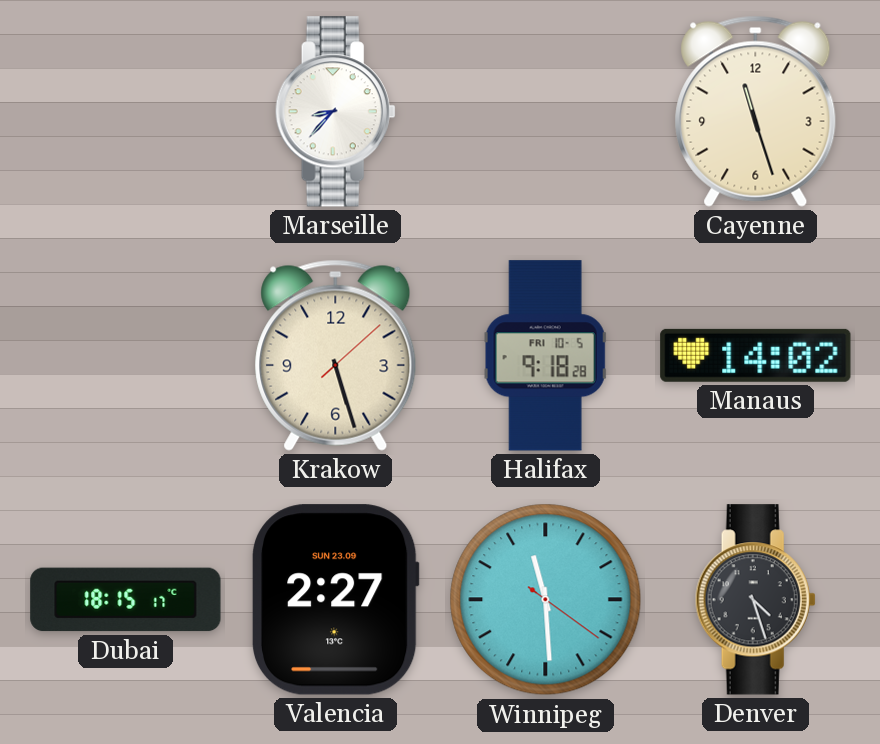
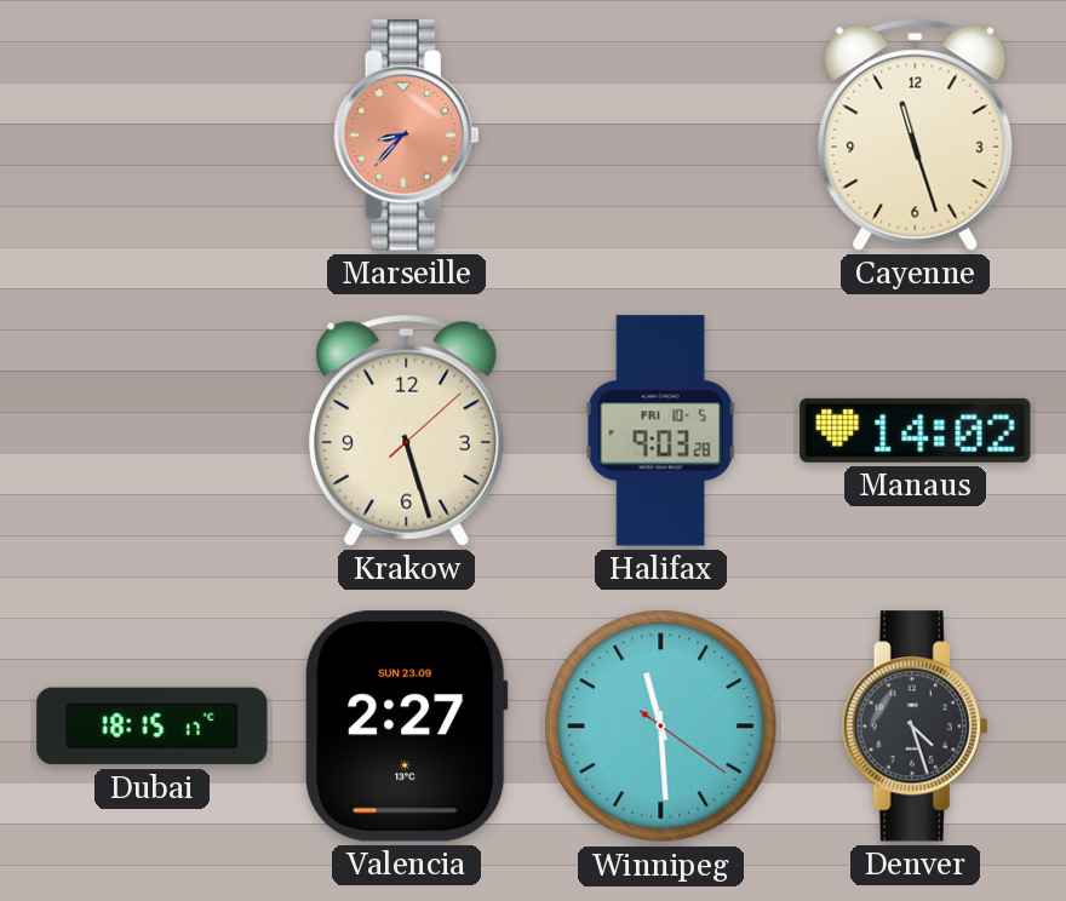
Marseille dial: white -> salmon (406, 136)
Halifax: 9:18 -> 9:03 (661, 431)
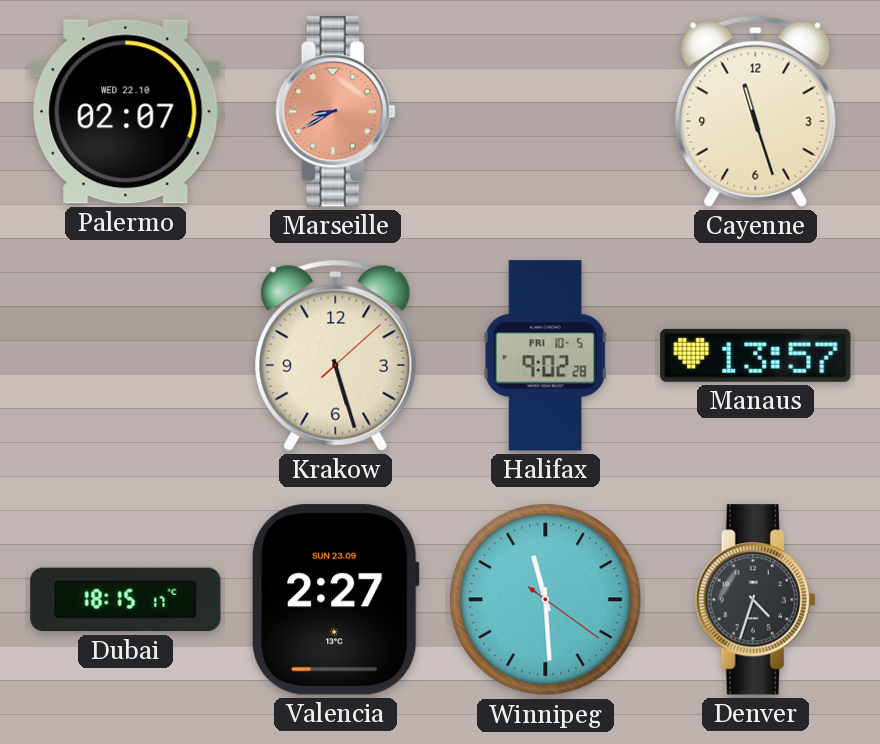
Palermo: none -> 02:07 (126, 112)
Marseille: 8:37 -> 8:40 (335, 112)
Halifax: 9:03 -> 9:02 (546, 356)
Manaus: 14:02 -> 13:57 (756, 355)
Denver: 4:27 -> 4:33 (755, 600)
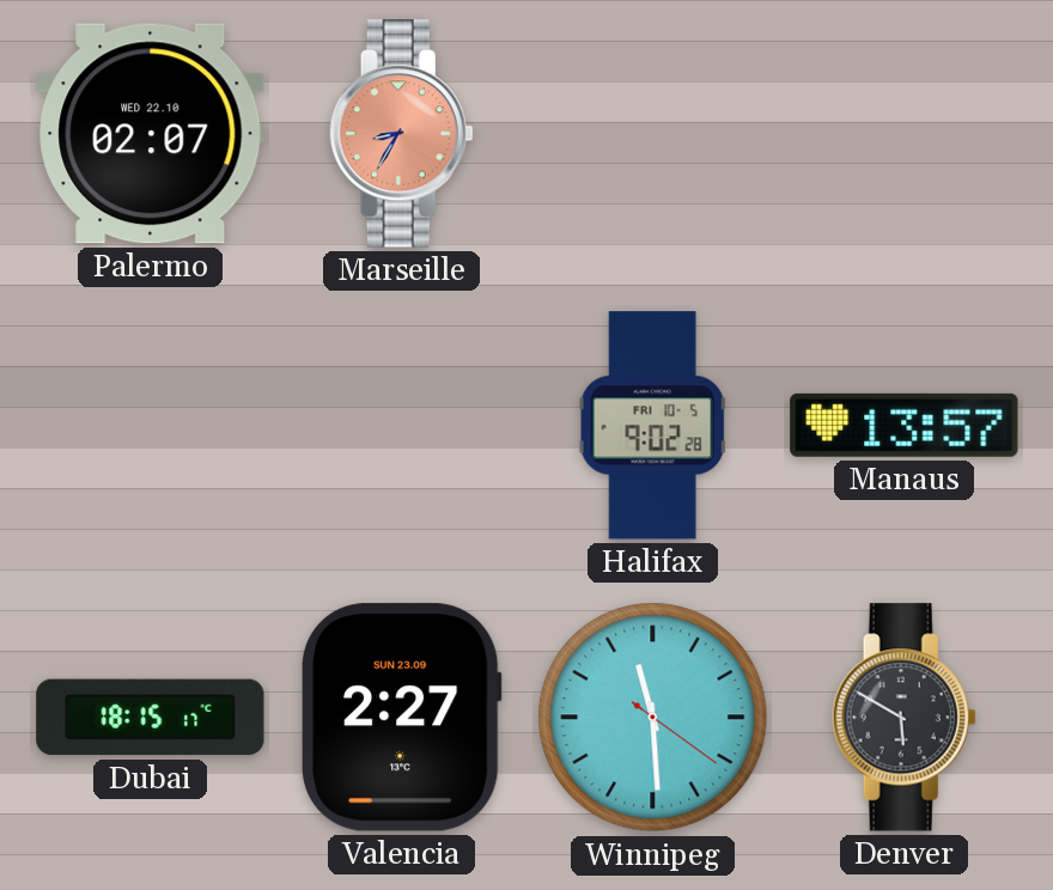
Marseille: 8:40 -> 8:35 (401, 134)
Cayenne: 11:27 -> none (756, 111)
Krakow: 5:27 -> none (336, 355)
Denver: 4:33 -> 5:50 (903, 718)
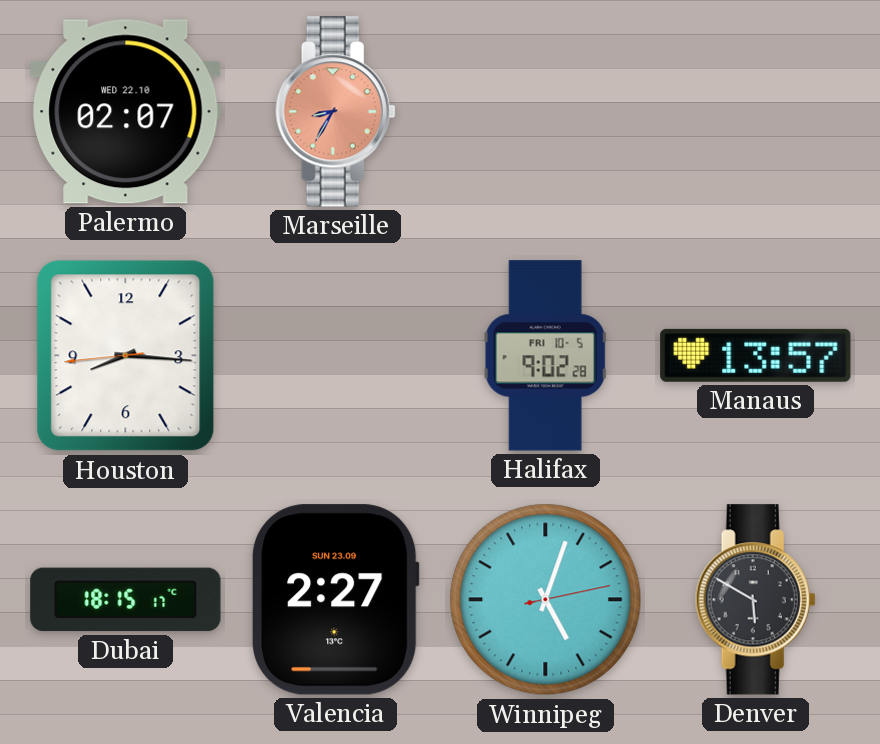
Houston: none -> 8:15 (126, 356)
Winnipeg: 11:29 -> 5:03 (546, 600)
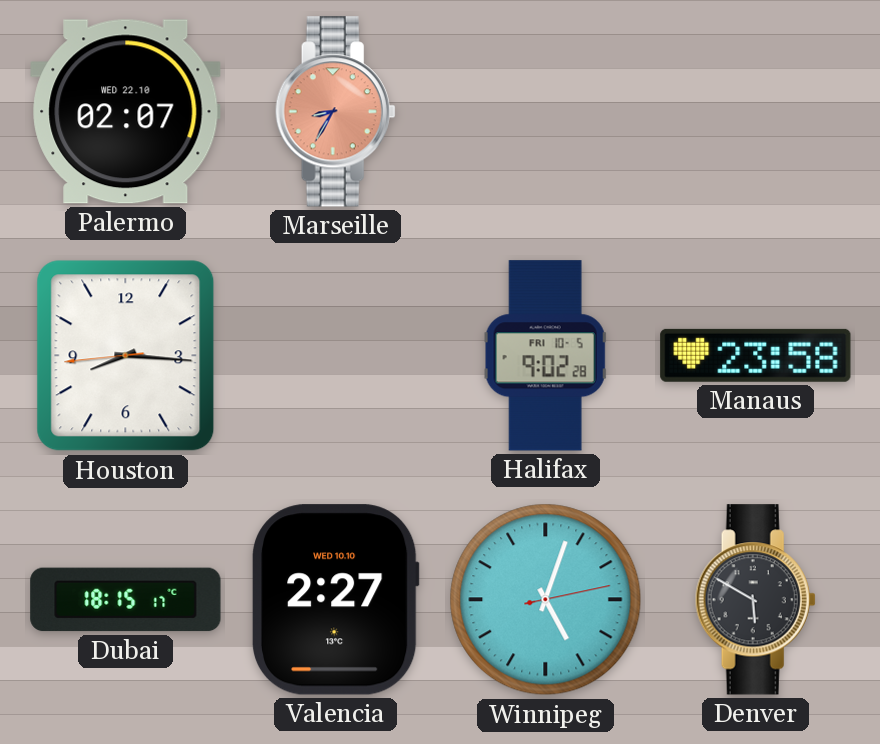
Manaus: 13:57 -> 23:58 (756, 355)
Valencia date: SUN 23.09 -> WED 10.10 (335, 600)
